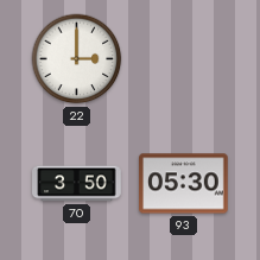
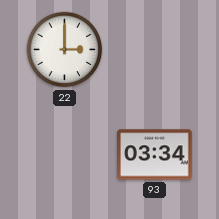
70: 3:50 -> none (77, 184)
93: 05:30 -> 03:34 (155, 155)
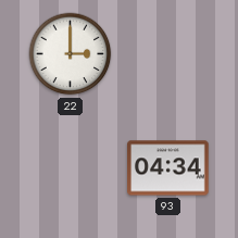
93: 03:34 -> 04:34 (168, 168)
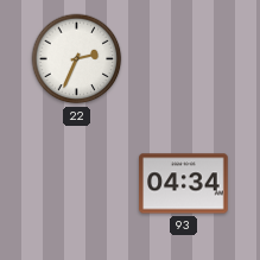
22: 3:00 -> 2:34 (77, 59)
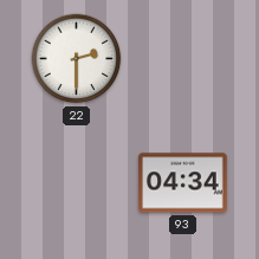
22: 2:34 -> 2:30 (77, 59)
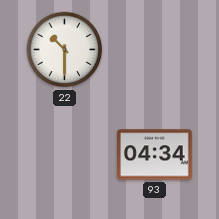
22: 2:30 -> 10:30 (65, 50)
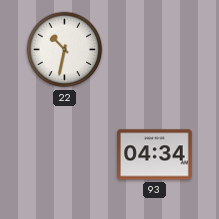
22: 10:30 -> 10:32 (65, 50)
